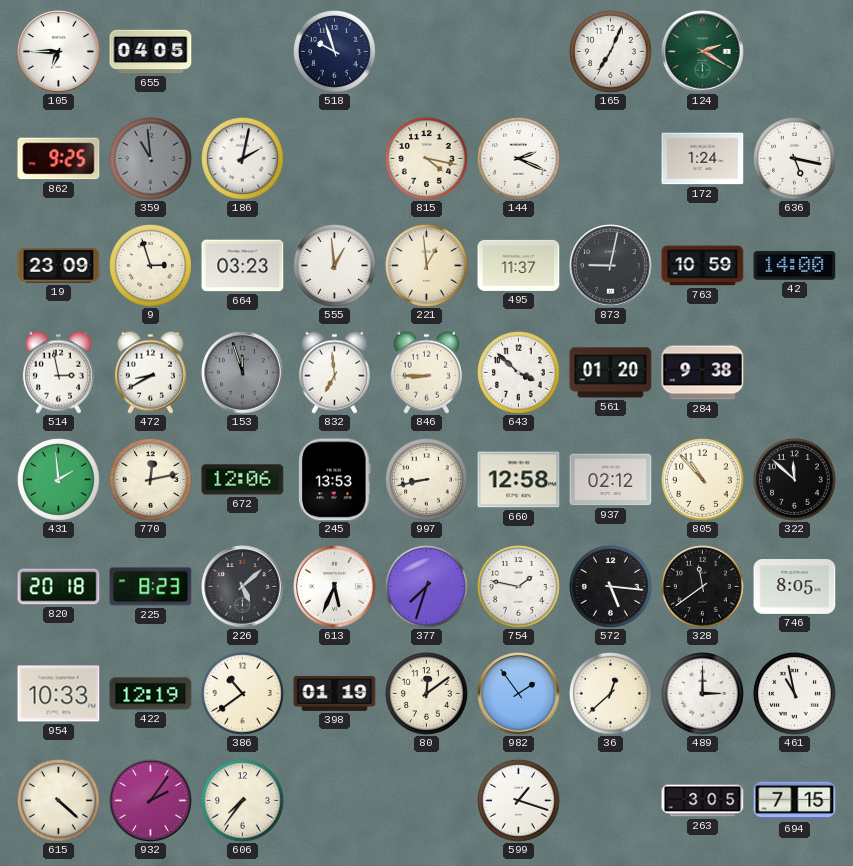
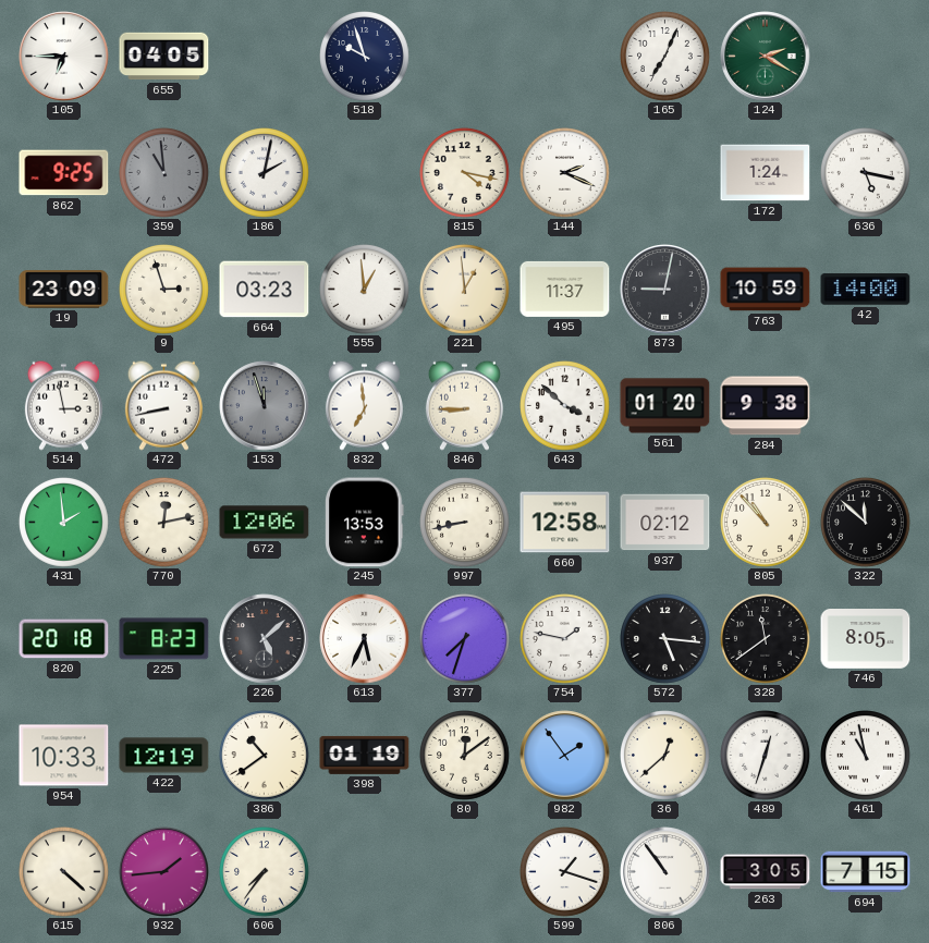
472: 8:40 -> 8:43 (163, 405)
489: 3:00 -> 12:33 (766, 756)
932: 2:06 -> 1:44 (164, 872)
806: none -> 10:54 (665, 872)
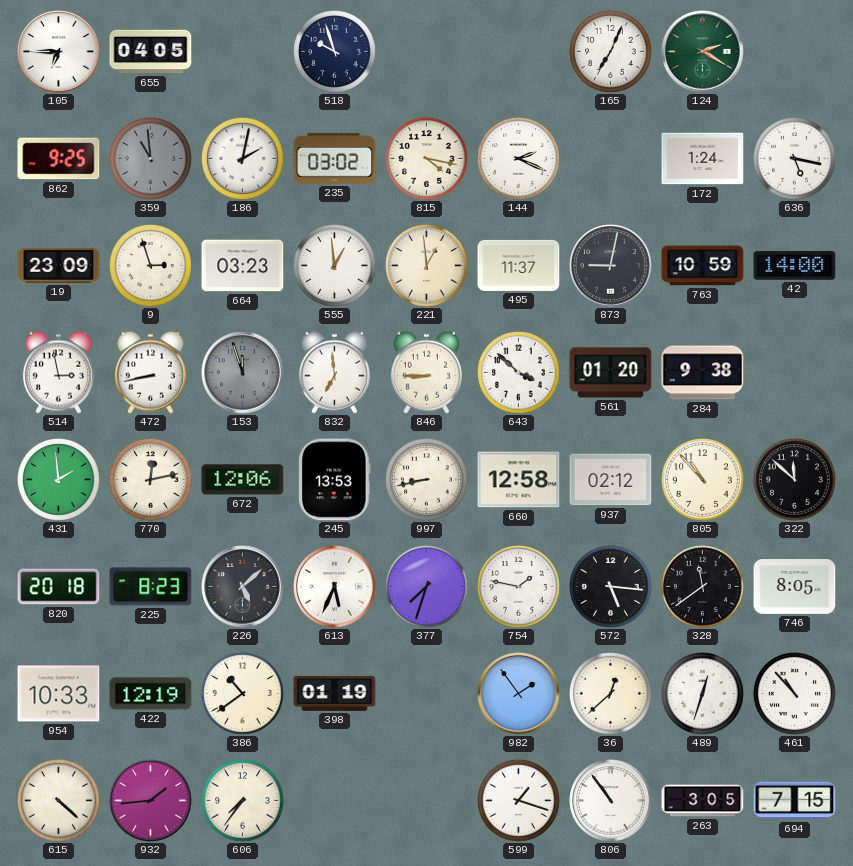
235: none -> 03:02 (335, 158)
80: 12:09 -> none (465, 756)
461: 10:58 -> 10:53 (795, 694)
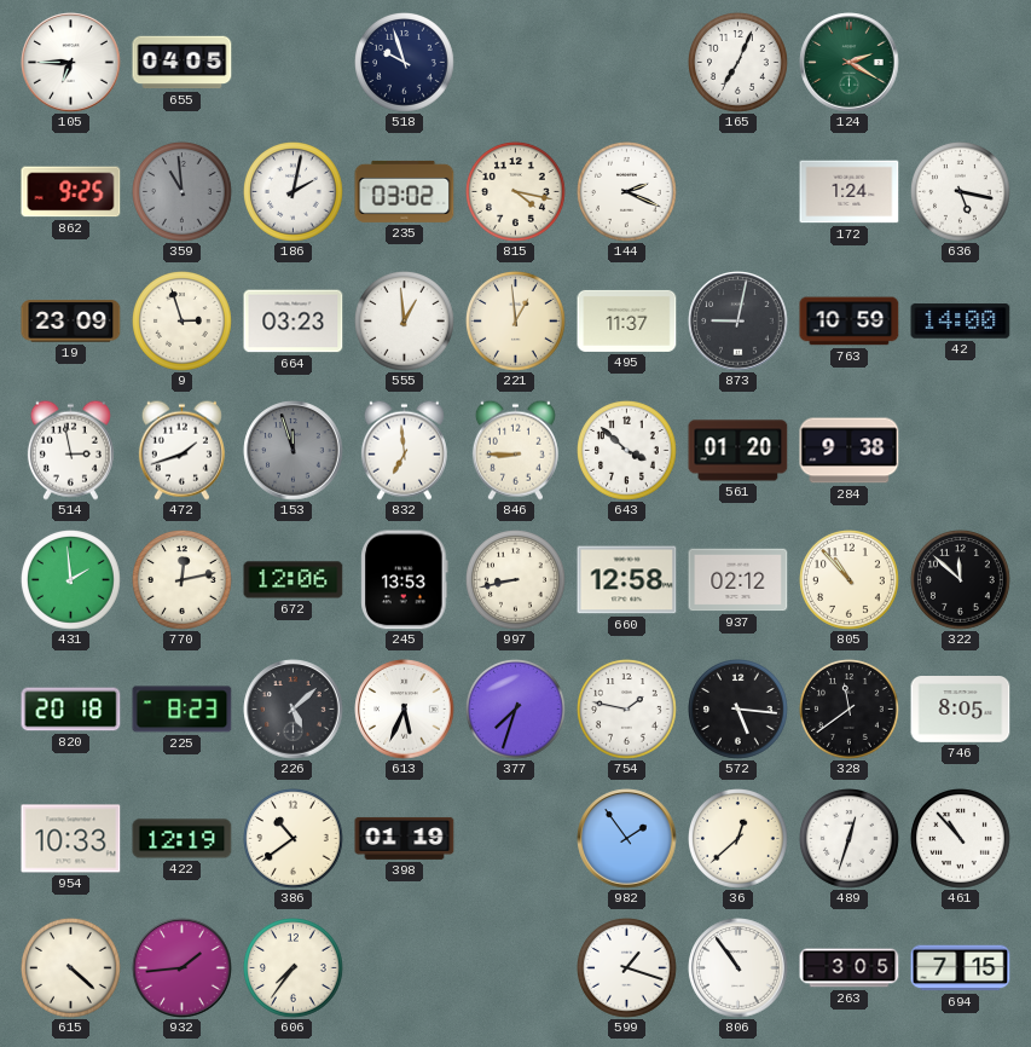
472: 8:43 -> 1:42 (181, 450)
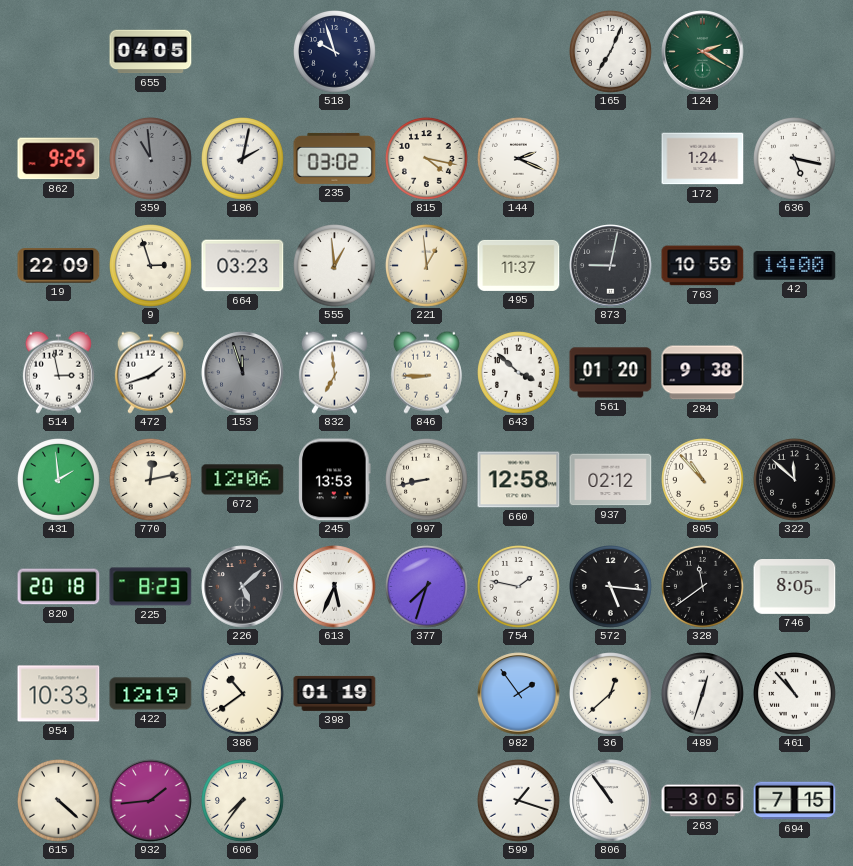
105: 6:45 -> none (71, 63)
19: 23:09 -> 22:09 (59, 266)
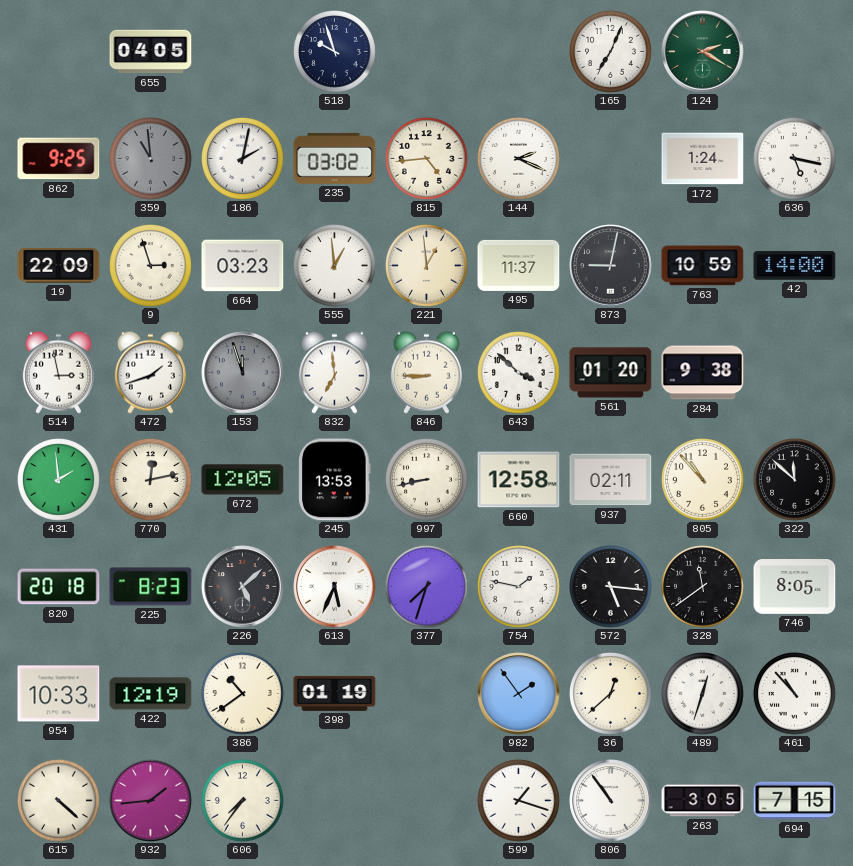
815: 4:17 -> 4:44 (427, 159)
672: 12:06 -> 12:05 (243, 480)
937: 02:12 -> 02:11 (611, 480)
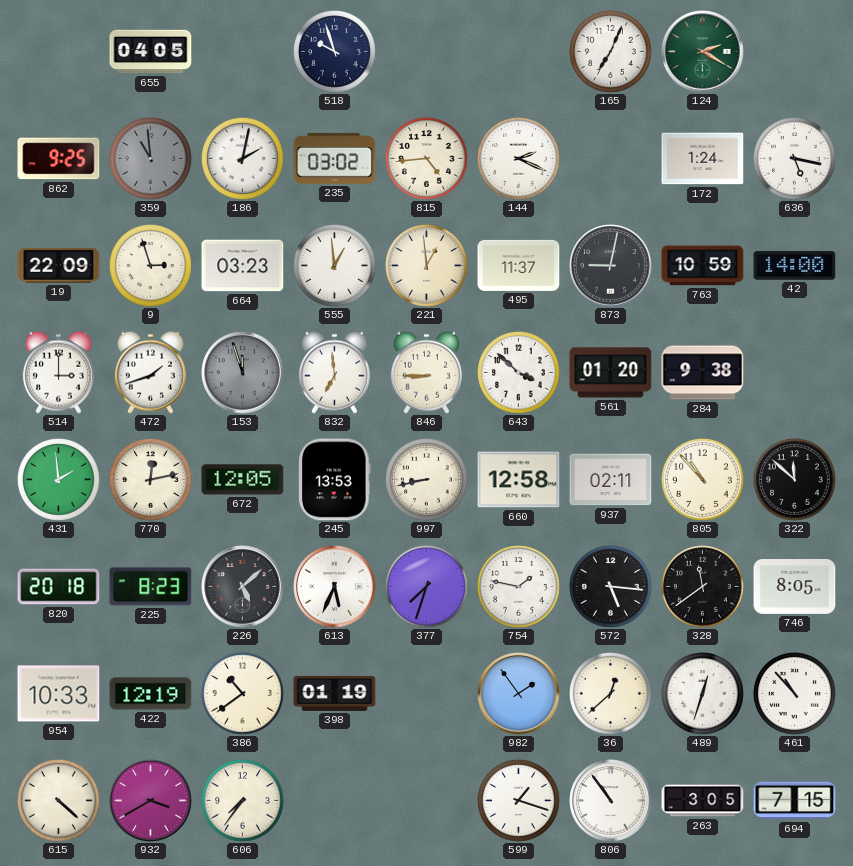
514: 2:58 -> 3:00 (58, 372)
932: 1:44 -> 3:40 (151, 801)
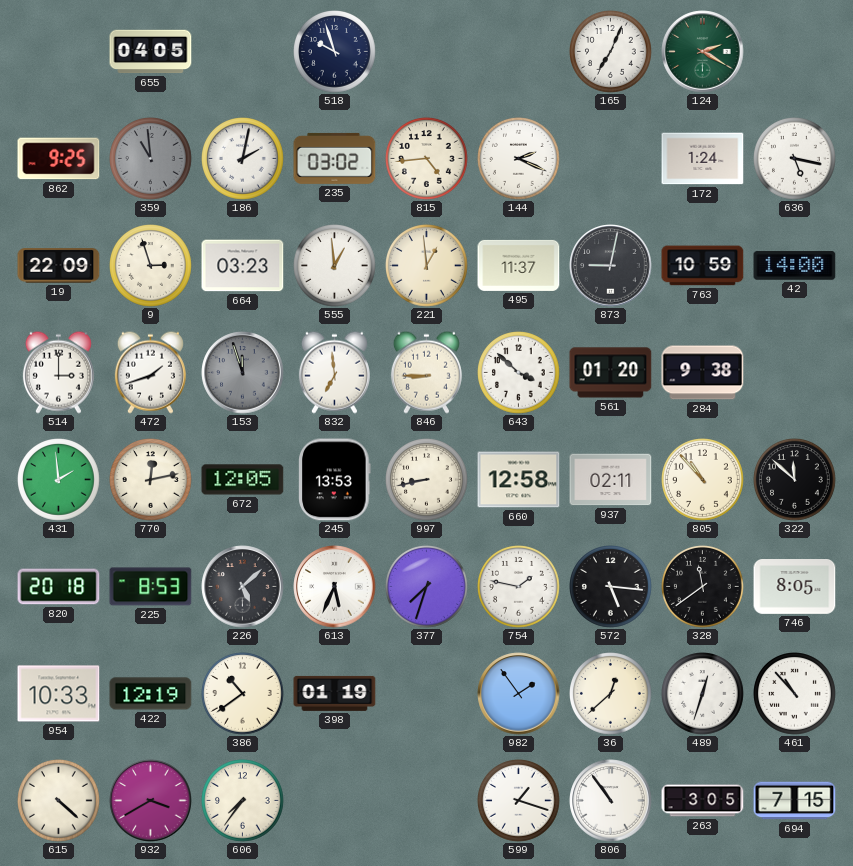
225: 8:23 -> 8:53 (151, 587)
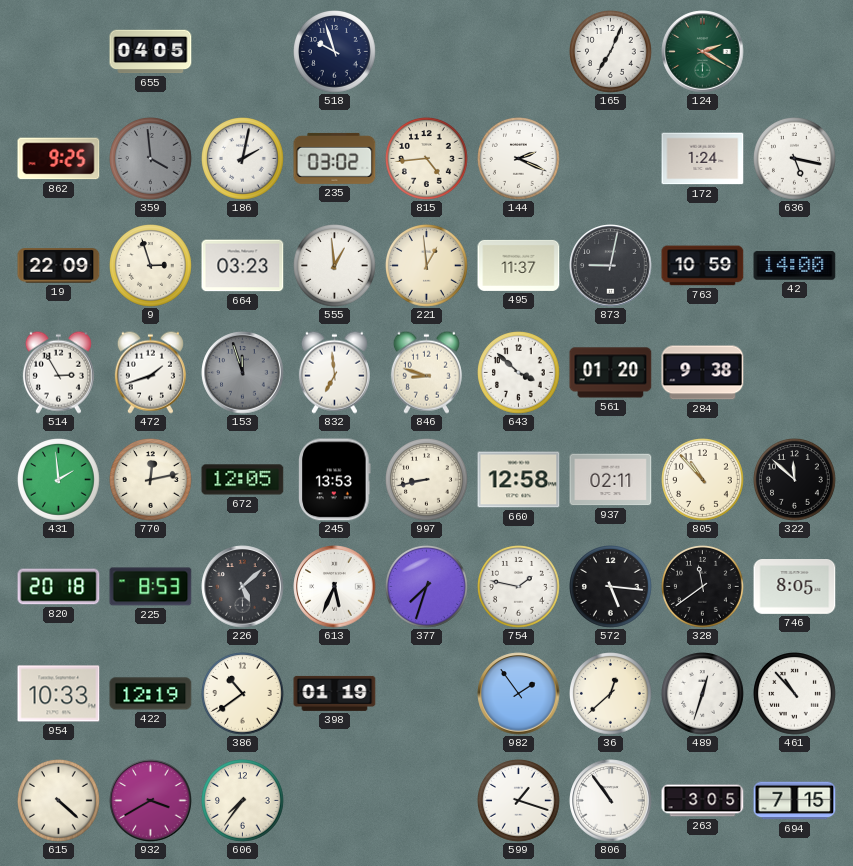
359: 10:59 -> 3:59 (151, 159)
514: 3:00 -> 2:55 (58, 372)
846: 8:45 -> 8:48 (426, 372)
